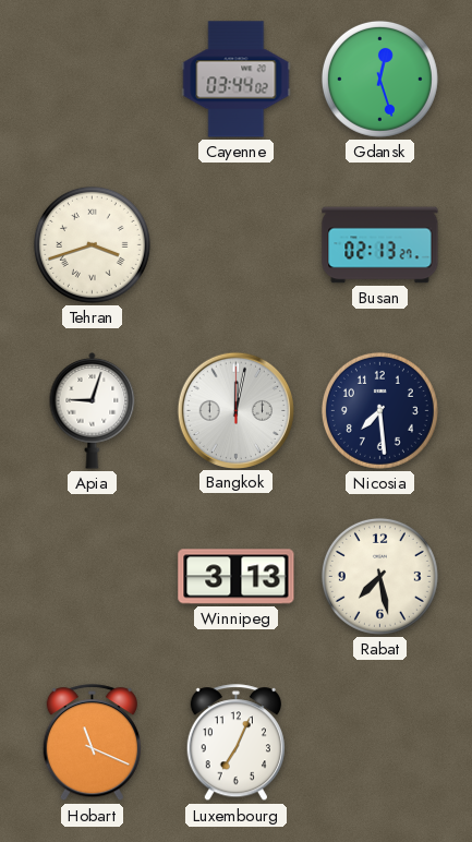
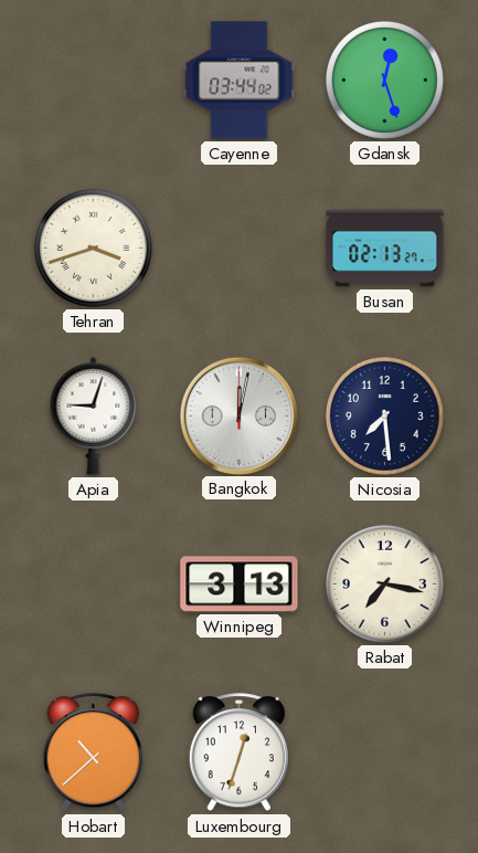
Rabat: 7:28 -> 7:17 (384, 583)
Hobart: 11:19 -> 10:38 (93, 752)
Luxembourg: 7:04 -> 12:33 (238, 752)
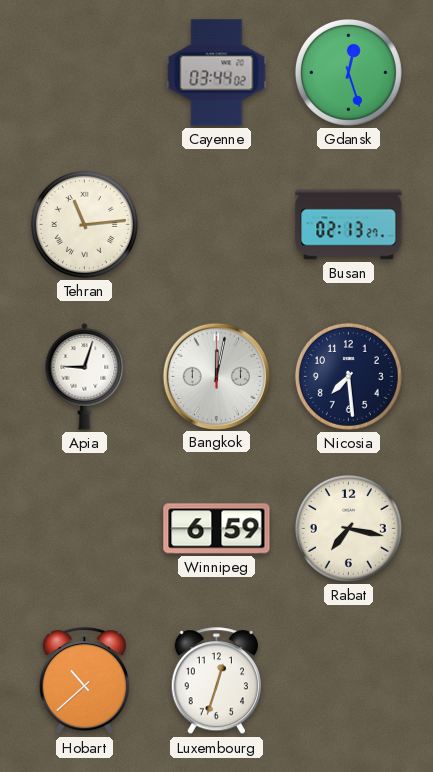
Tehran: 3:42 -> 11:14 (84, 224)
Winnipeg: 3:13 -> 6:59 (217, 529)
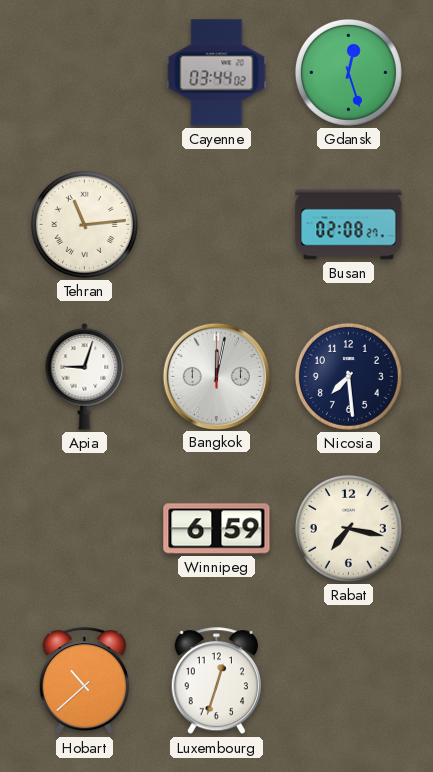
Busan: 02:13 -> 02:08 (349, 225)
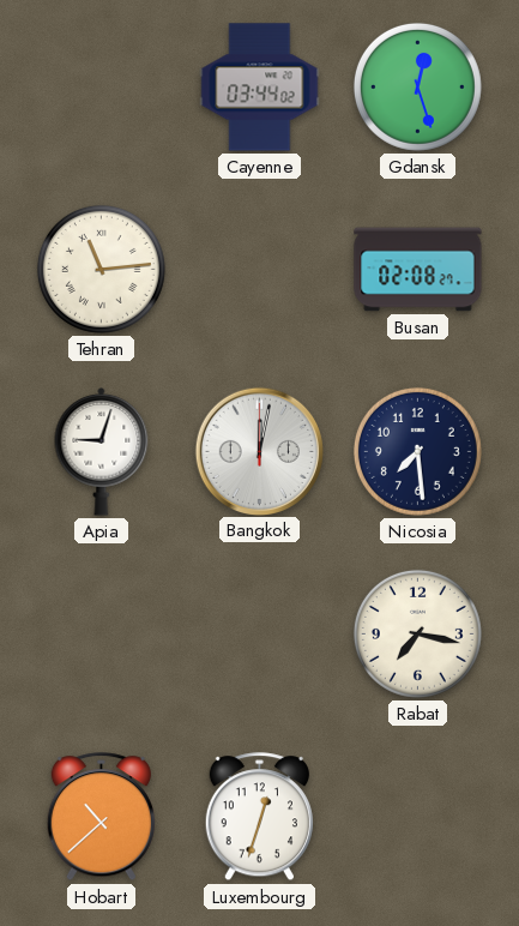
Winnipeg: 6:59 -> none (217, 529)
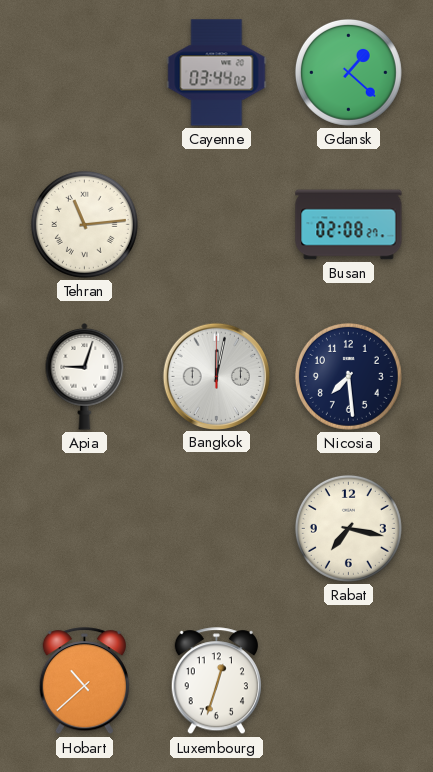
Gdansk: 12:27 -> 1:22 (348, 72)
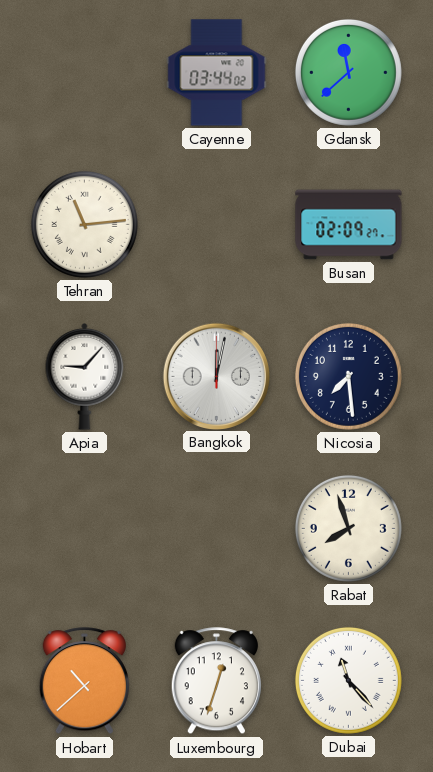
Gdansk: 1:22 -> 11:38 (348, 72)
Busan: 02:08 -> 02:09 (349, 225)
Apia: 9:03 -> 9:07 (85, 377)
Rabat: 7:17 -> 7:57 (348, 528)
Dubai: none -> 11:23 (348, 680)
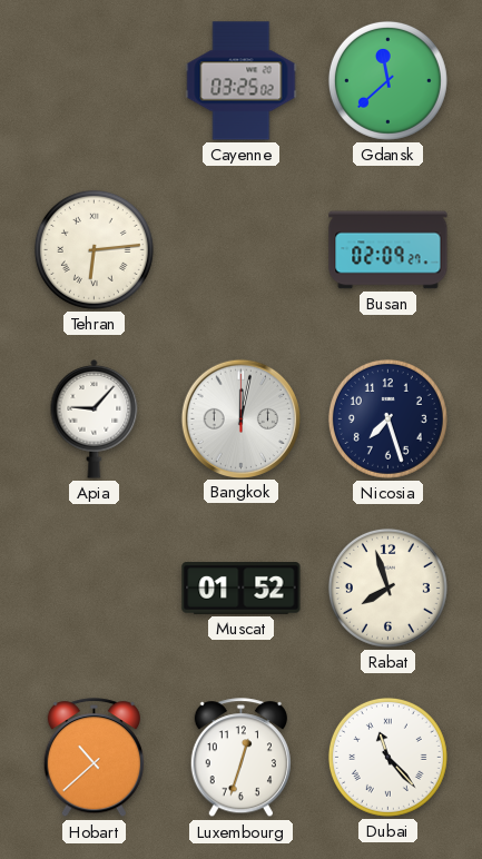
Cayenne: 03:44 -> 03:25 (242, 81)
Tehran: 11:14 -> 6:14 (94, 249)
Nicosia: 7:29 -> 7:27 (387, 418)
Muscat: none -> 01:52 (242, 589)
